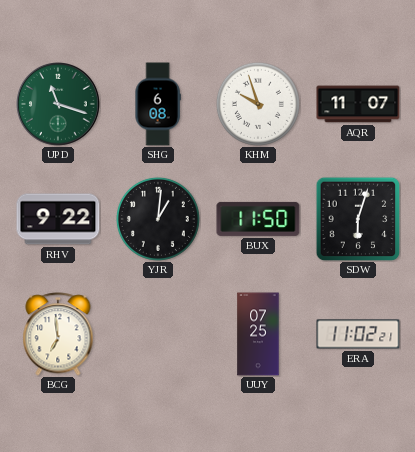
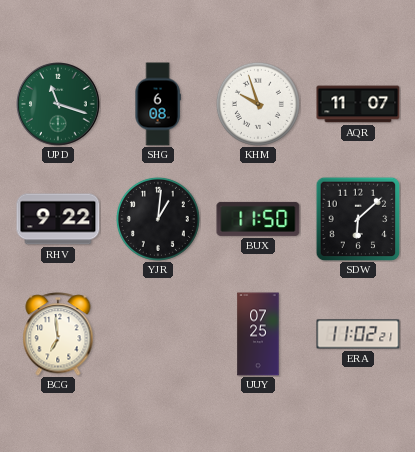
SDW: 6:03 -> 6:08 (358, 219)
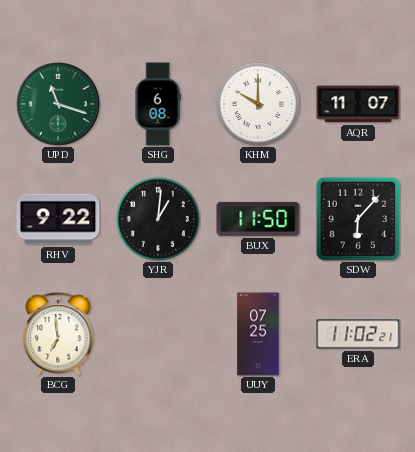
KHM: 9:57 -> 10:00 (258, 104)
SDW: 6:08 -> 6:07 (358, 219)
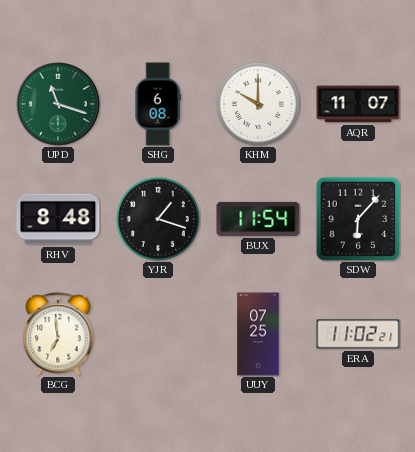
RHV: 9:22 -> 8:48 (58, 219)
YJR: 1:01 -> 1:18 (158, 219)
BUX: 11:50 -> 11:54 (258, 219)
